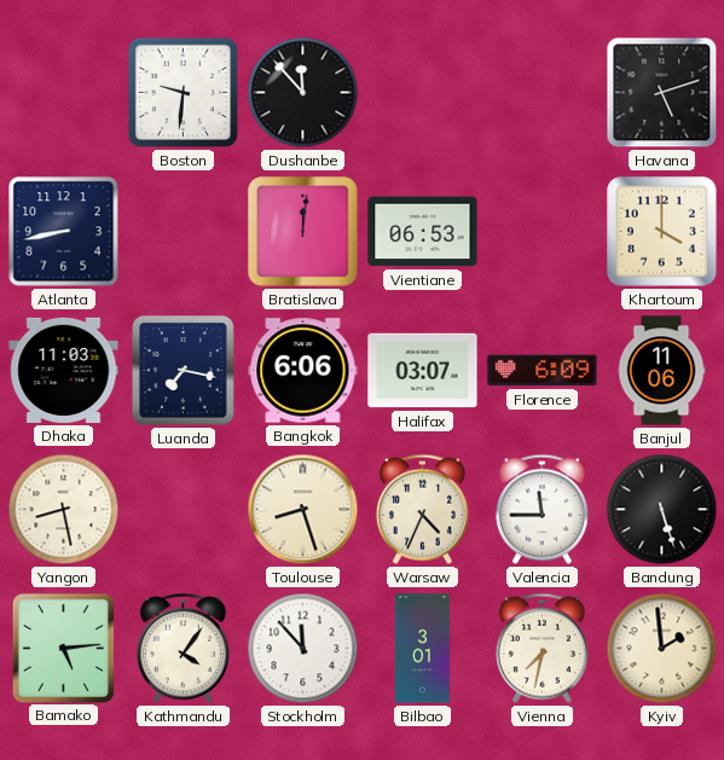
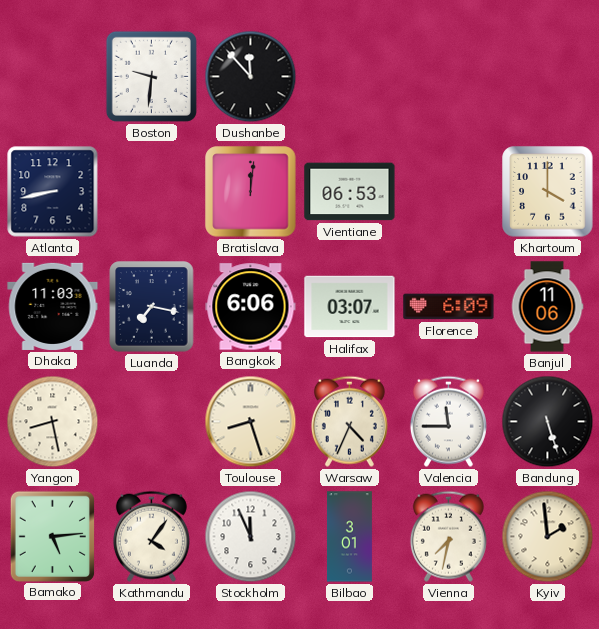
Havana: 5:12 -> none (662, 93)
Stockholm: 11:53 -> 11:56 (251, 537)
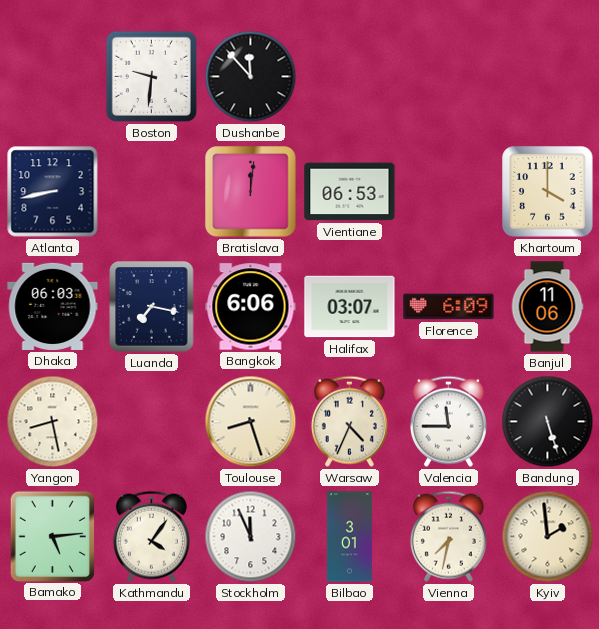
Dhaka: 11:03 -> 06:03 (53, 306)
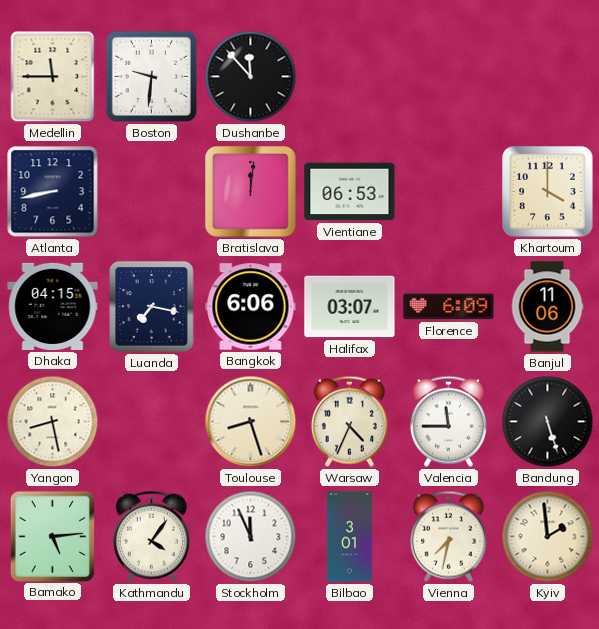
Medellin: none -> 11:45 (53, 77)
Dhaka: 06:03 -> 04:15 (53, 306)
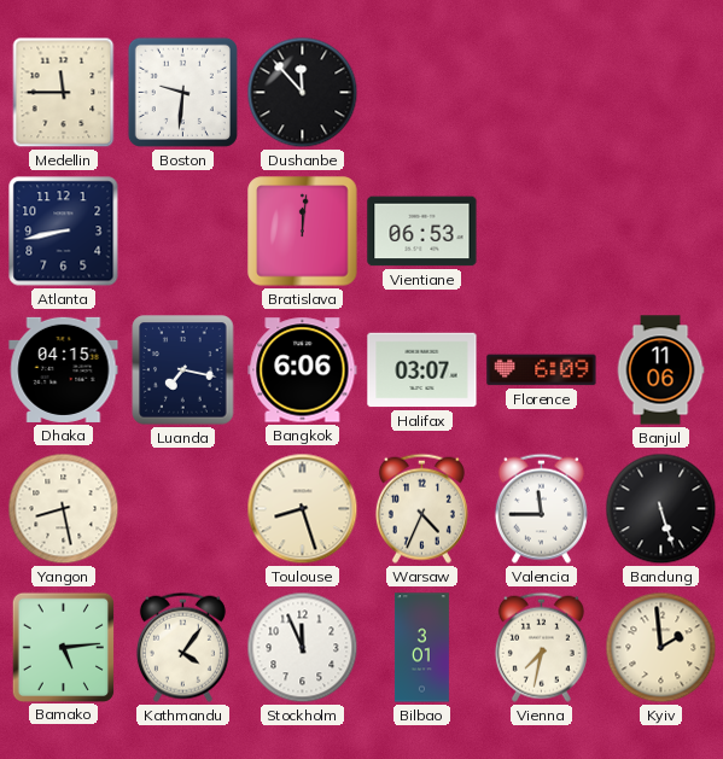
Khartoum: 4:00 -> none (548, 192)
